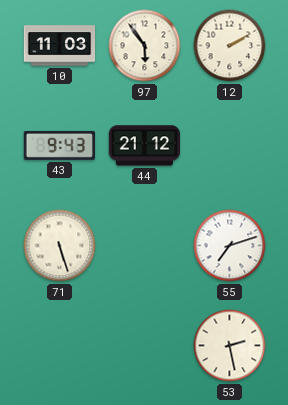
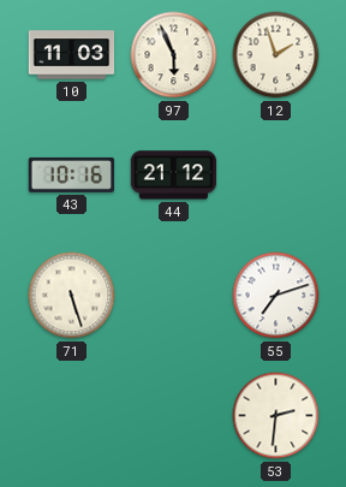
97: 5:54 -> 5:56 (174, 55)
12: 2:10 -> 1:57 (276, 55)
43: 9:43 -> 10:16 (71, 174)
53: 2:28 -> 2:31 (276, 416)
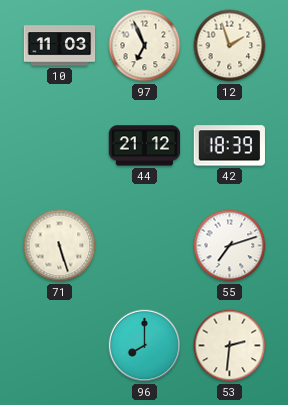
97: 5:56 -> 6:56 (145, 46)
43: 10:16 -> none (71, 174)
42: none -> 18:39 (229, 146)
96: none -> 8:00 (145, 346)
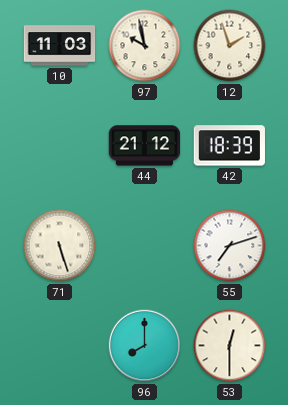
97: 6:56 -> 9:58 (145, 46)
53: 2:31 -> 12:30 (230, 346)
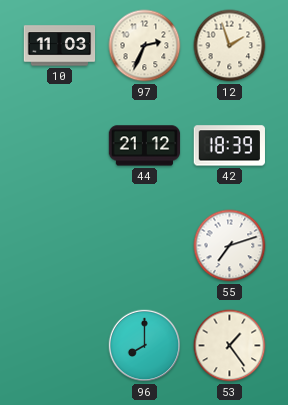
97: 9:58 -> 2:34 (145, 46)
71: 5:27 -> none (60, 246)
53: 12:30 -> 1:24 (230, 346)
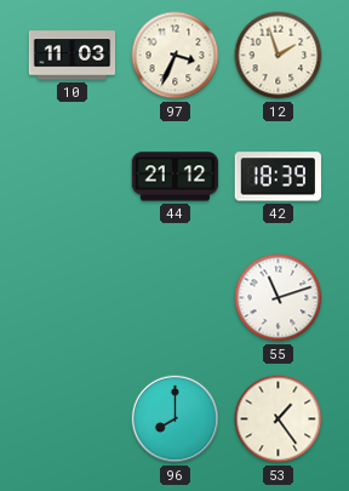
97: 2:34 -> 3:34 (176, 56)
55: 7:12 -> 11:12 (279, 298)
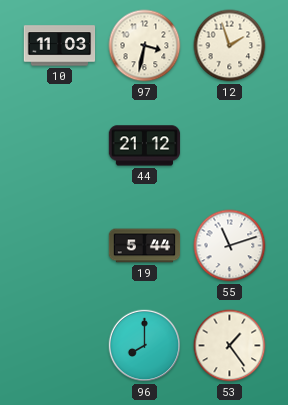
97: 3:34 -> 3:32 (145, 46)
42: 18:39 -> none (278, 177)
19: none -> 5:44 (145, 246)
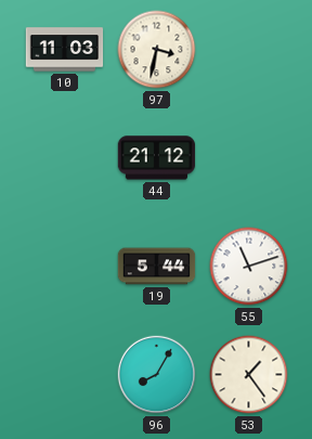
12: 1:57 -> none (230, 46)
96: 8:00 -> 8:05 (157, 375)
